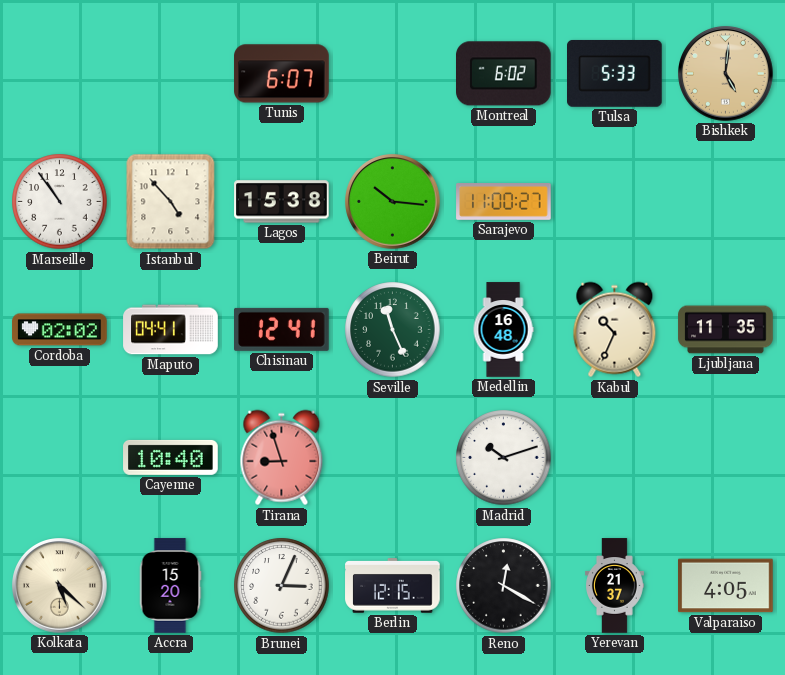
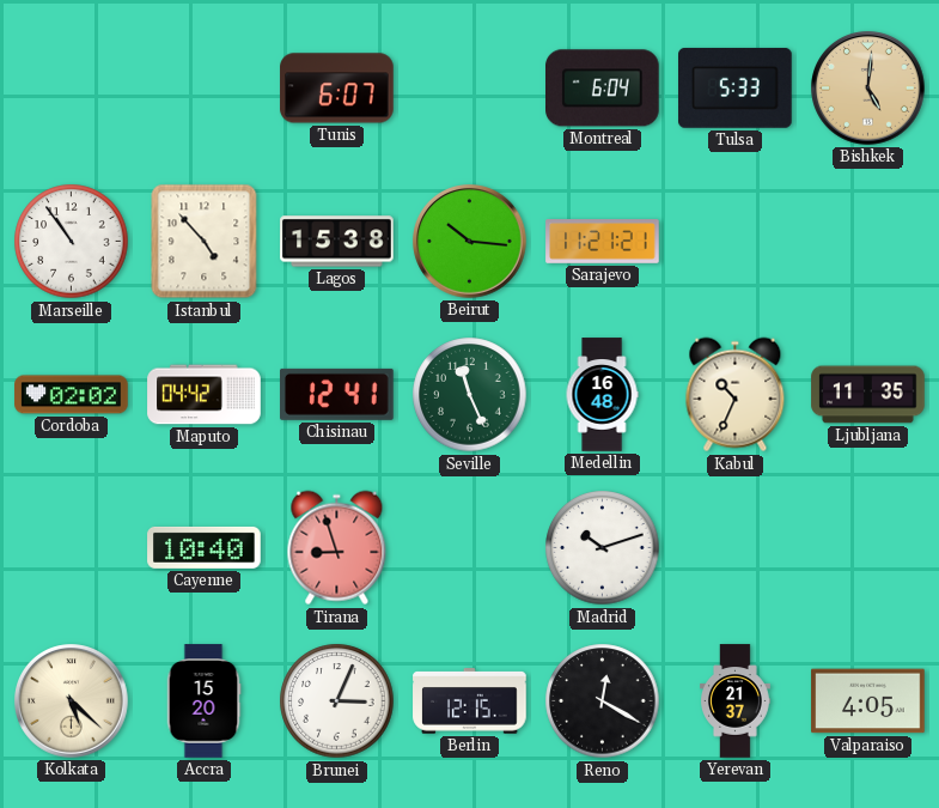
Montreal: 6:02 -> 6:04 (603, 89)
Sarajevo: 11:00 -> 11:21 (603, 242)
Maputo: 04:41 -> 04:42 (205, 395)
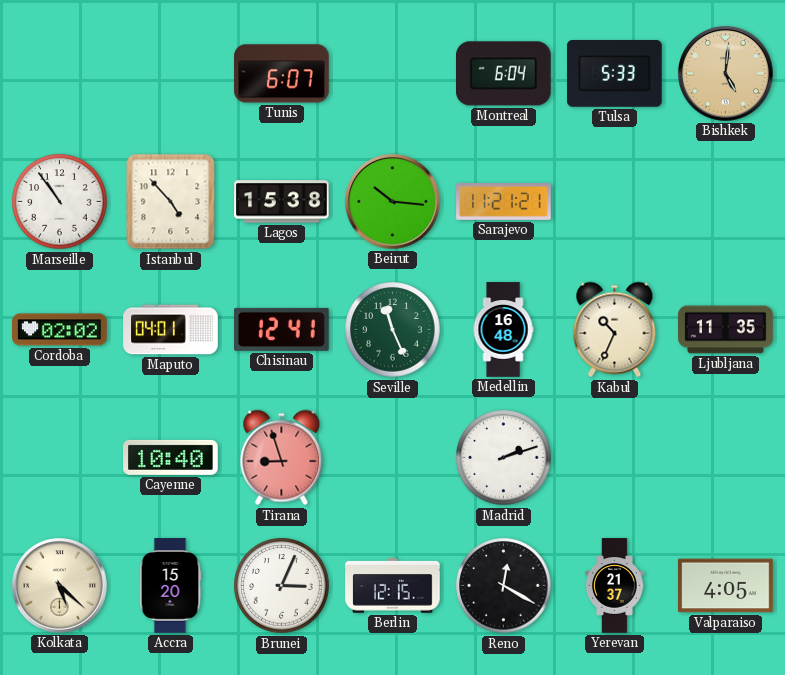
Maputo: 04:42 -> 04:01 (171, 330)
Madrid: 10:12 -> 2:12 (504, 458)
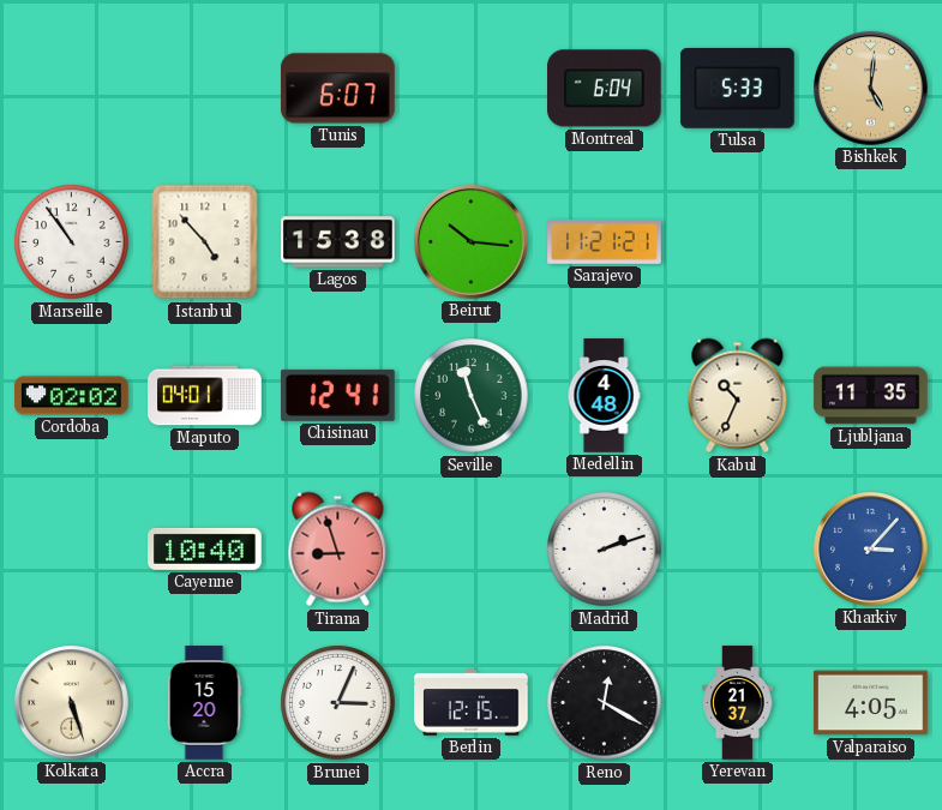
Medellin: 16:48 -> 4:48 (604, 396)
Kharkiv: none -> 3:07 (871, 550)
Kolkata: 5:22 -> 5:27 (72, 703)
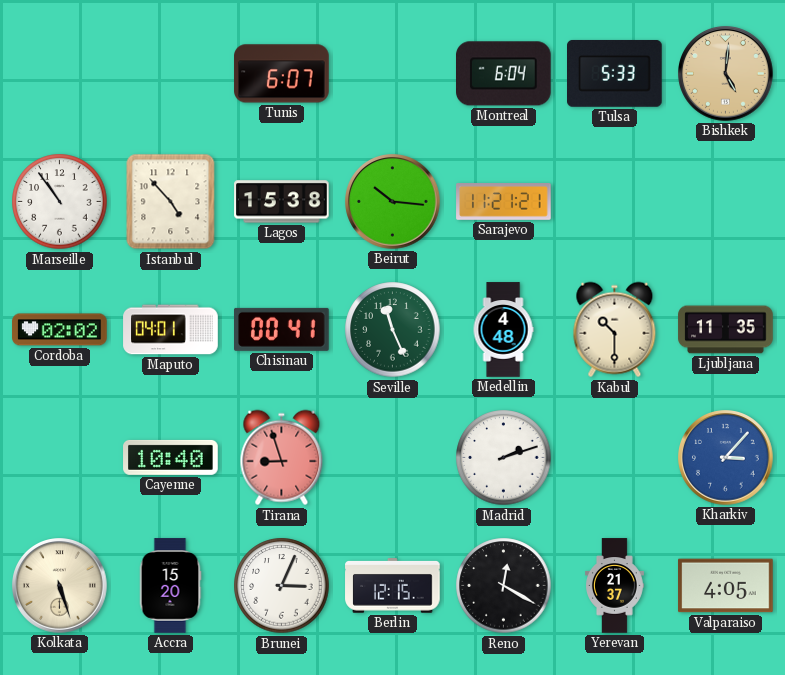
Chisinau: 12:41 -> 00:41 (282, 329)
Kabul: 10:34 -> 10:30 (615, 330)
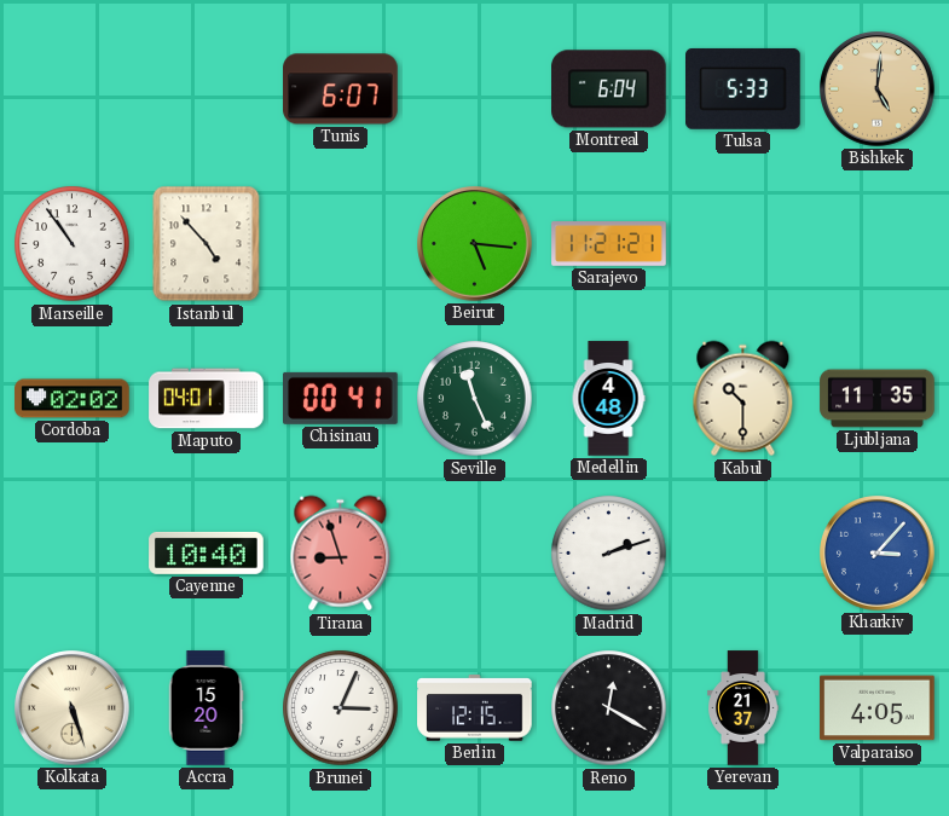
Lagos: 15:38 -> none (282, 202)
Beirut: 10:16 -> 5:16 (475, 244)
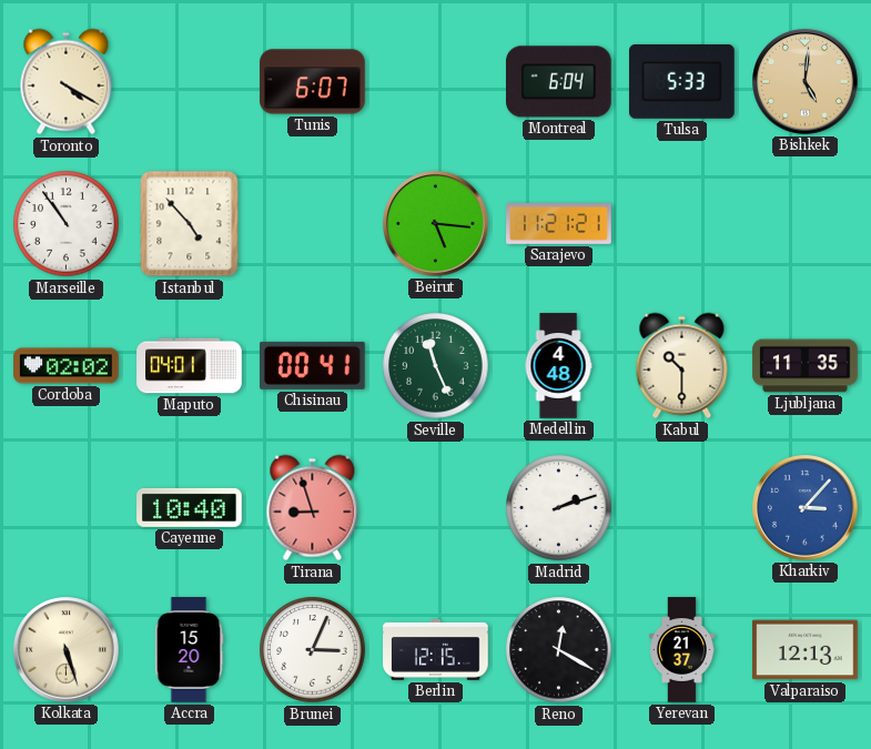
Toronto: none -> 4:20 (67, 82)
Valparaiso: 4:05 -> 12:13 (806, 650)
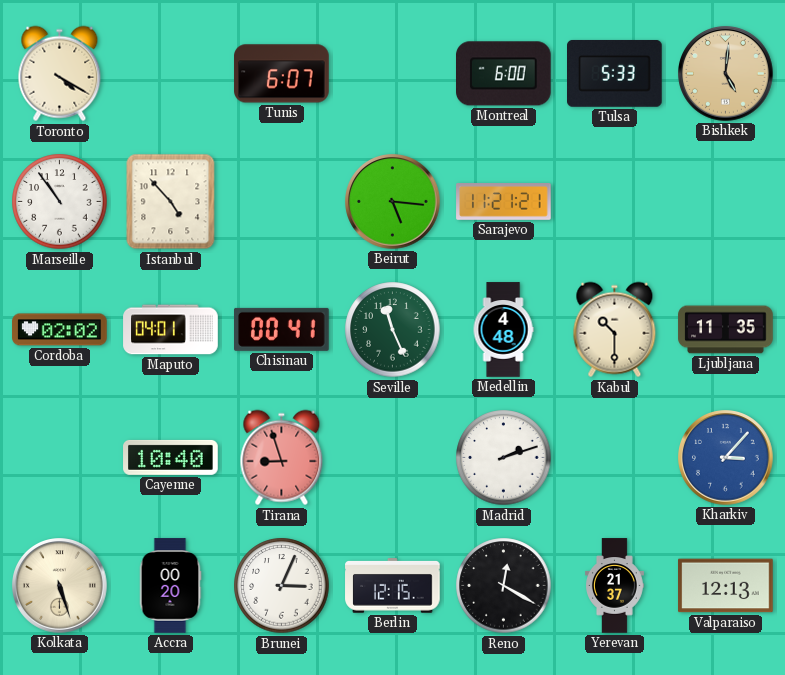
Montreal: 6:04 -> 6:00 (504, 74)
Accra: 15:20 -> 00:20 (170, 586)
